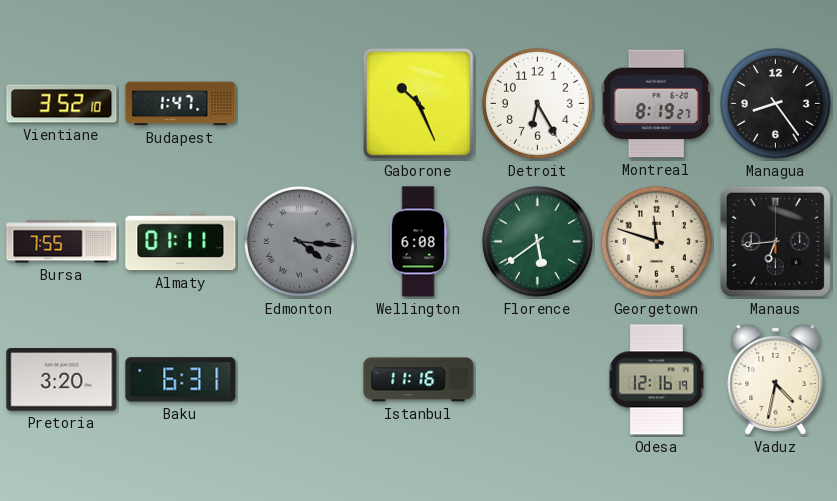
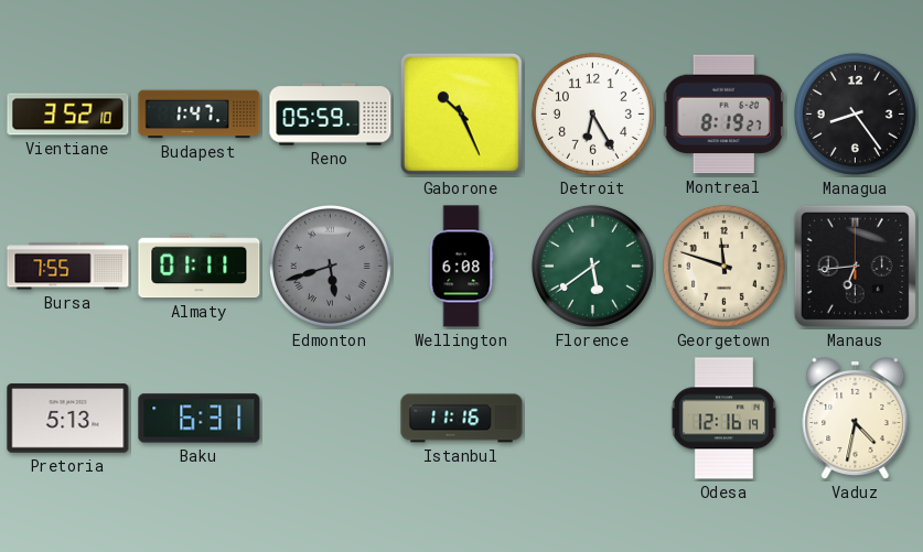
Reno: none -> 05:59 (331, 115)
Edmonton: 4:16 -> 5:42 (330, 266)
Pretoria: 3:20 -> 5:13 (68, 419)
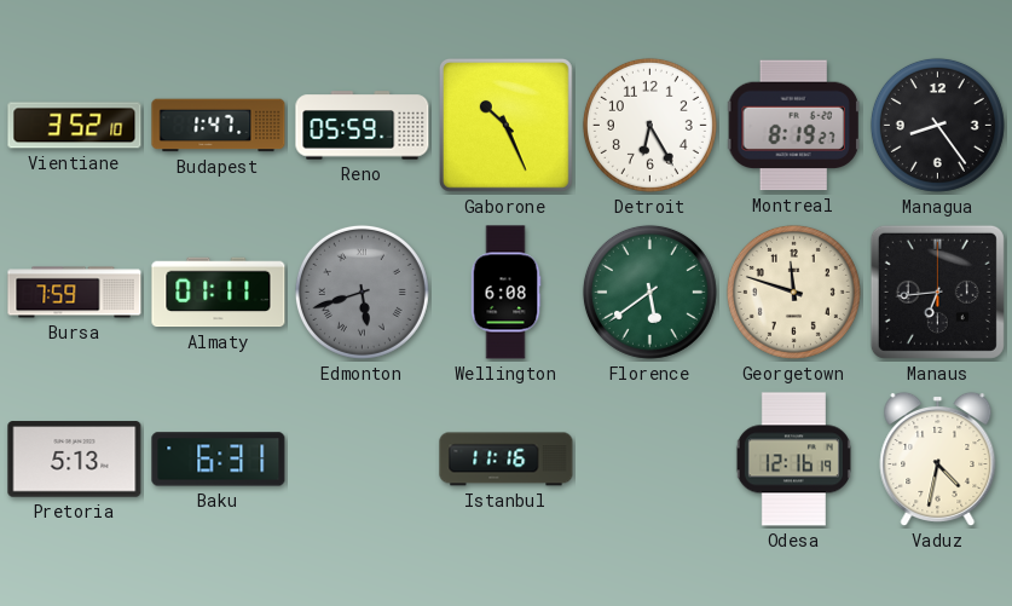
Bursa: 7:55 -> 7:59 (75, 293)
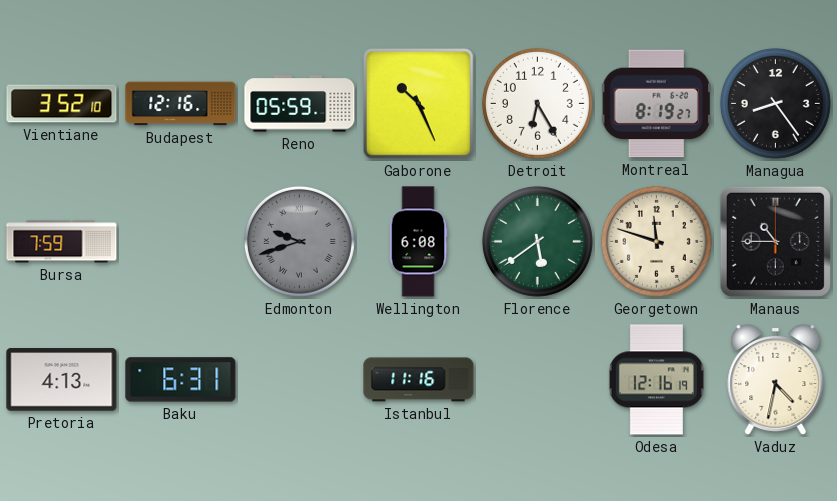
Budapest: 1:47 -> 12:16 (181, 104)
Almaty: 01:11 -> none (219, 293)
Edmonton: 5:42 -> 9:42 (299, 241)
Manaus: 6:44 -> 10:45 (775, 241)
Pretoria: 5:13 -> 4:13 (62, 380)
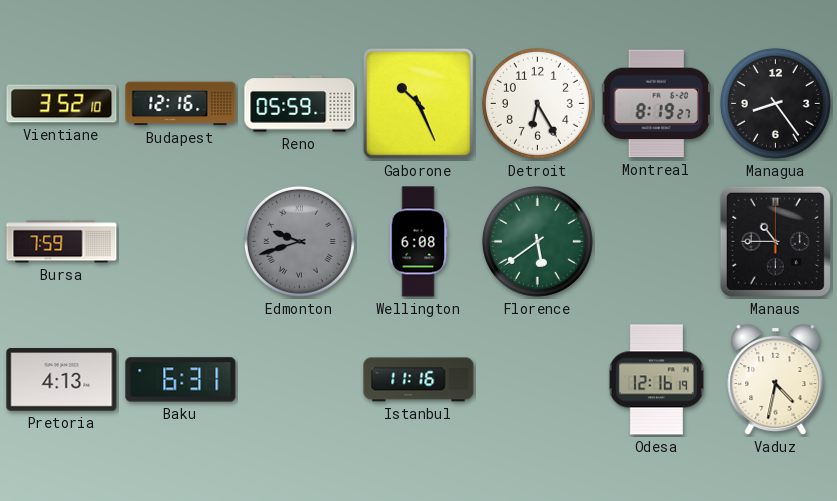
Georgetown: 11:48 -> none (656, 241)
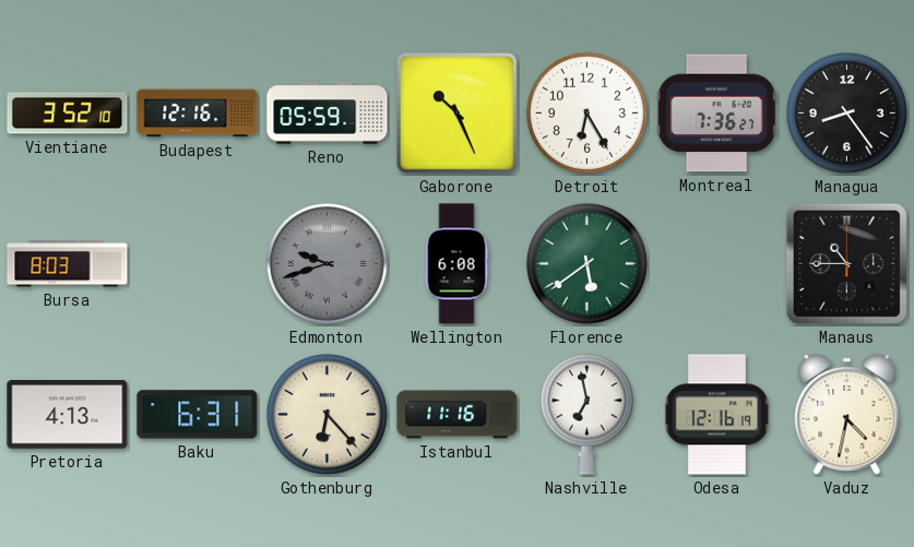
Montreal: 8:19 -> 7:36 (716, 114)
Bursa: 7:59 -> 8:03 (68, 264)
Gothenburg: none -> 6:23 (327, 414)
Nashville: none -> 6:58 (586, 414)
